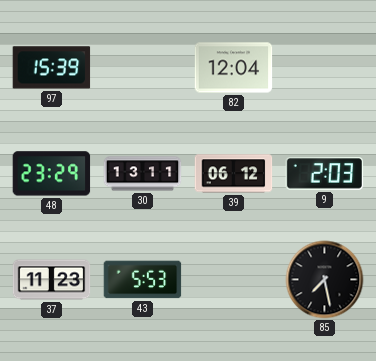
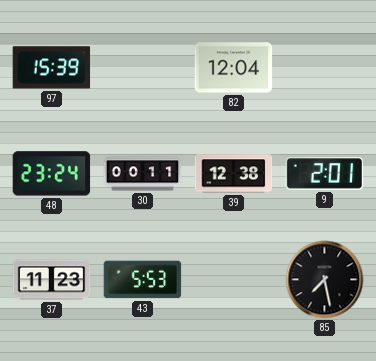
48: 23:29 -> 23:24 (52, 174)
30: 13:11 -> 00:11 (143, 174)
39: 06:12 -> 12:38 (234, 174)
9: 2:03 -> 2:01 (325, 174)
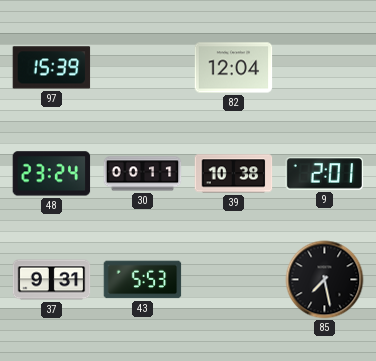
39: 12:38 -> 10:38 (234, 174)
37: 11:23 -> 9:31 (52, 280)
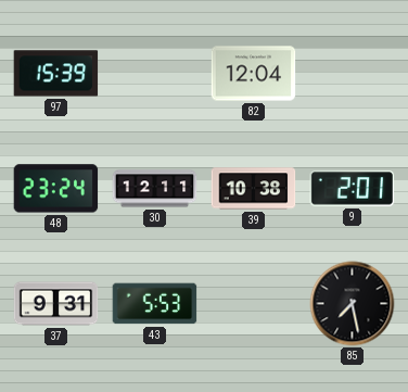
30: 00:11 -> 12:11 (155, 189)
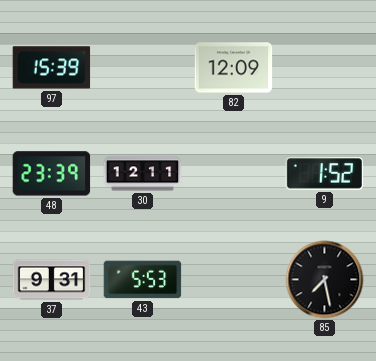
82: 12:04 -> 12:09 (234, 68)
48: 23:24 -> 23:39 (52, 174)
39: 10:38 -> none (254, 189)
9: 2:01 -> 1:52 (325, 174)
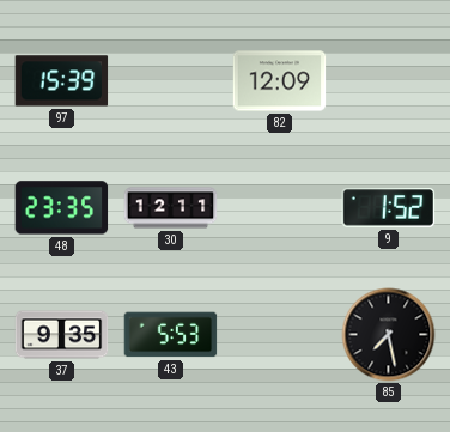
48: 23:39 -> 23:35 (62, 208)
37: 9:31 -> 9:35 (62, 335)
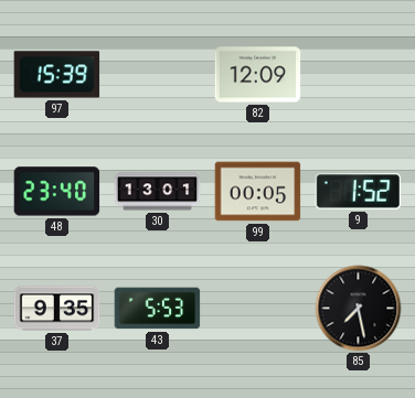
48: 23:35 -> 23:40 (57, 192)
30: 12:11 -> 13:01 (158, 192)
99: none -> 00:05 (258, 192)
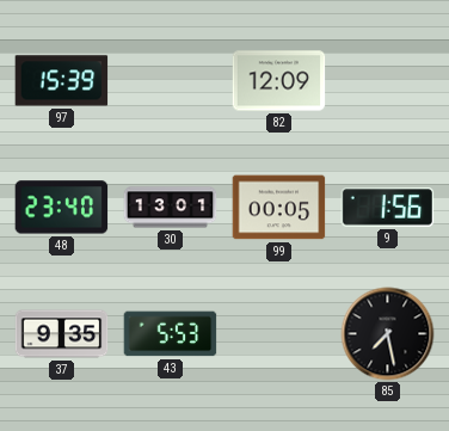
9: 1:52 -> 1:56 (388, 208)
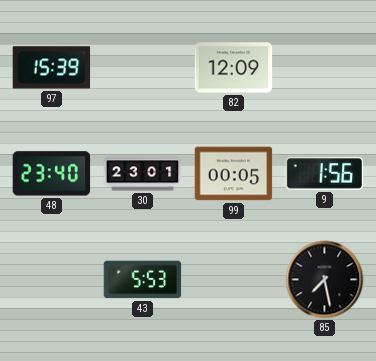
30: 13:01 -> 23:01 (143, 174)
37: 9:35 -> none (62, 334)
